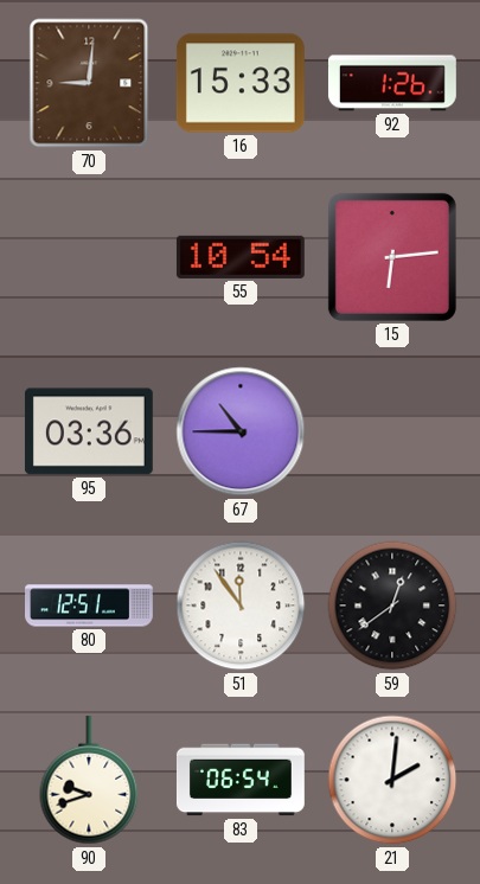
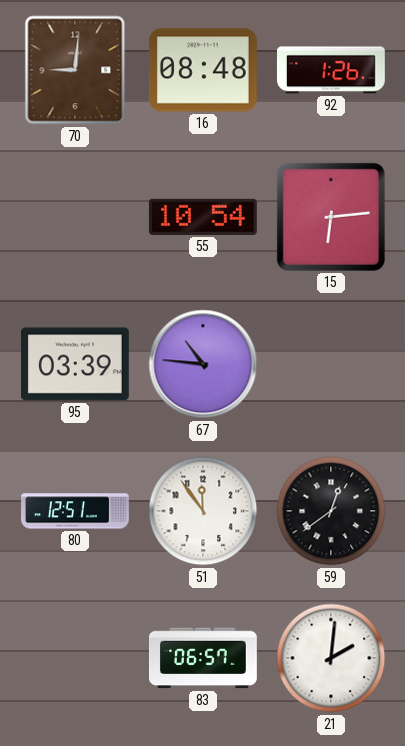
16: 15:33 -> 08:48 (203, 70)
95: 03:36 -> 03:39 (75, 364)
67: 10:45 -> 10:46 (203, 364)
90: 9:42 -> none (89, 780)
83: 06:54 -> 06:57 (203, 658)
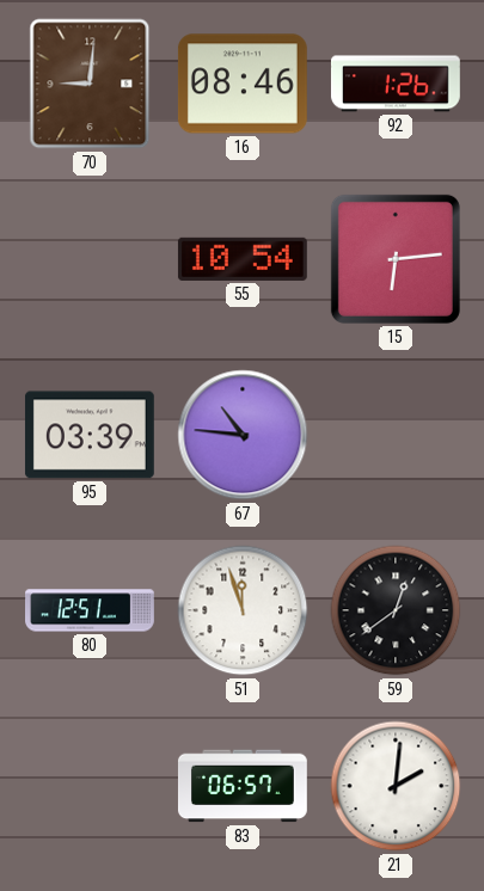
16: 08:48 -> 08:46 (243, 84)
51: 11:54 -> 11:57 (243, 610)
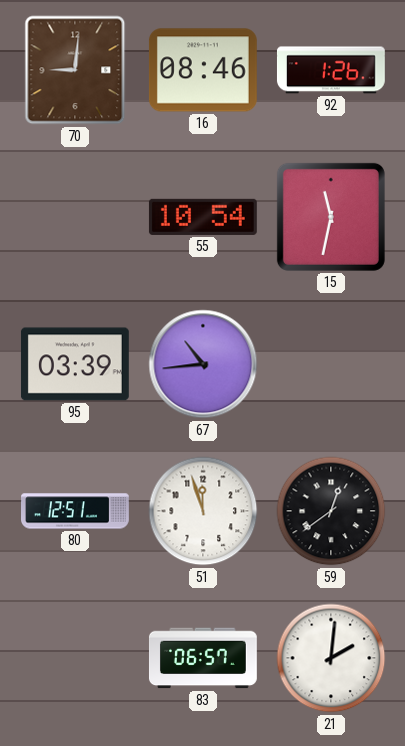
15: 6:14 -> 11:32 (331, 217)
67: 10:46 -> 10:44 (203, 364)
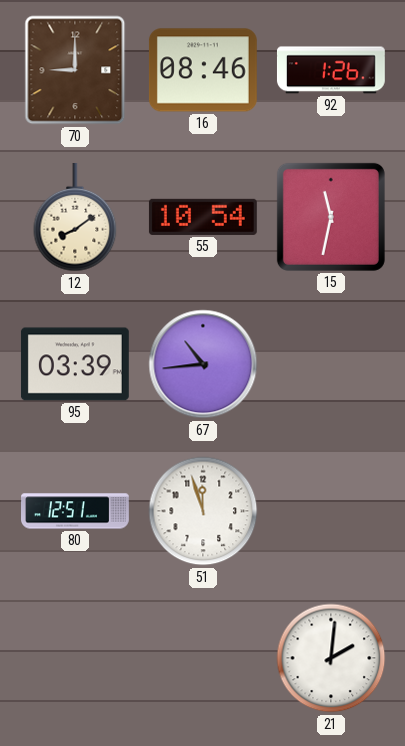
70: 9:01 -> 9:00 (75, 70)
12: none -> 8:09 (75, 217)
59: 12:39 -> none (331, 511)
83: 06:57 -> none (203, 658)
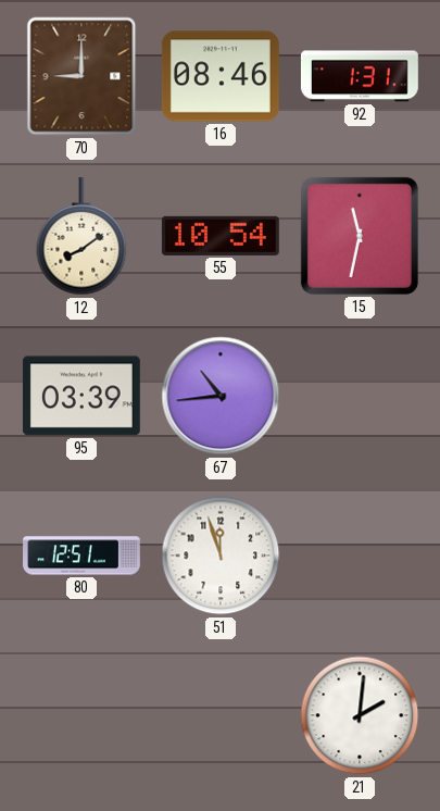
92: 1:26 -> 1:31 (360, 76)
